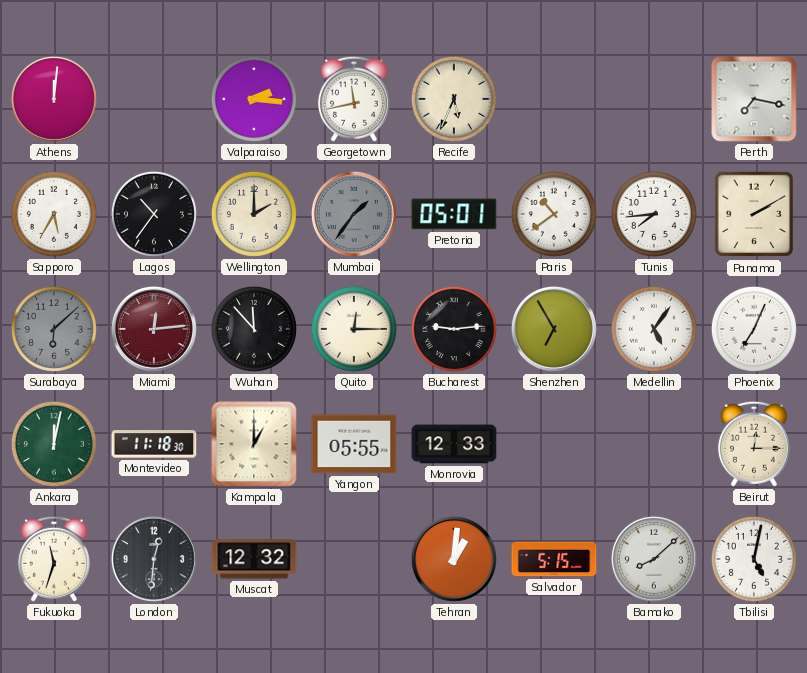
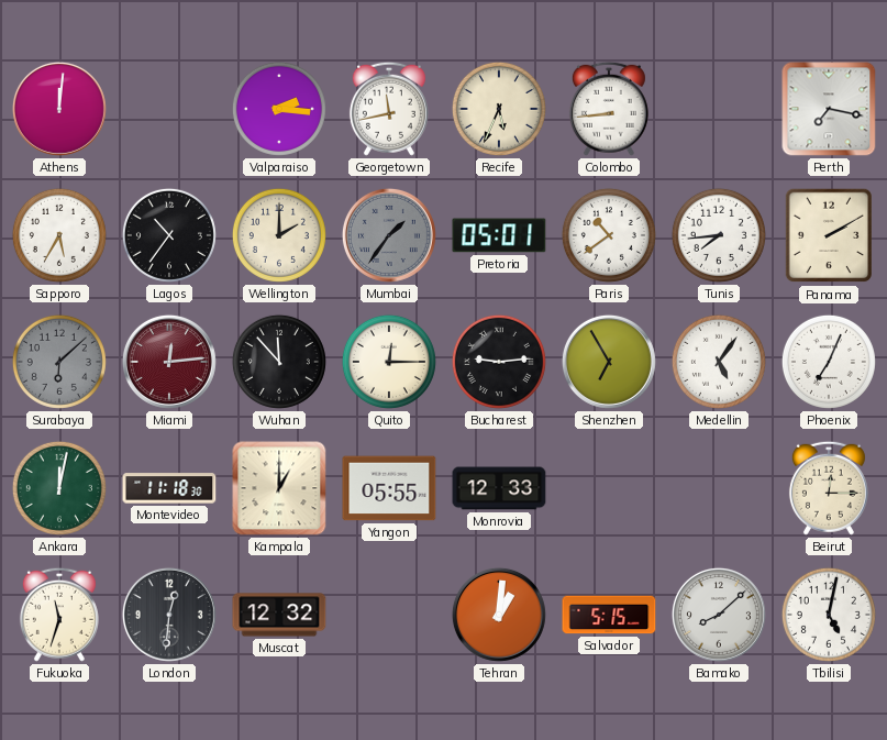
Colombo: none -> 8:44 (609, 109)
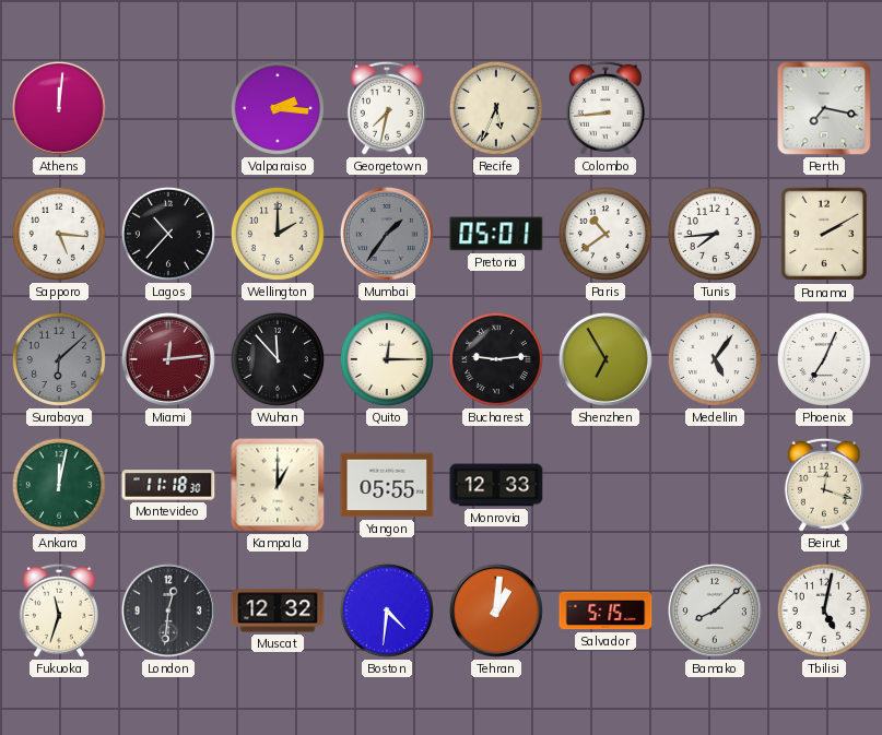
Georgetown: 11:43 -> 7:32 (387, 108)
Sapporo: 5:35 -> 5:16 (59, 234)
Lagos: 10:36 -> 10:37 (168, 234)
Beirut: 12:15 -> 12:18 (824, 485)
Boston: none -> 4:31 (387, 610)
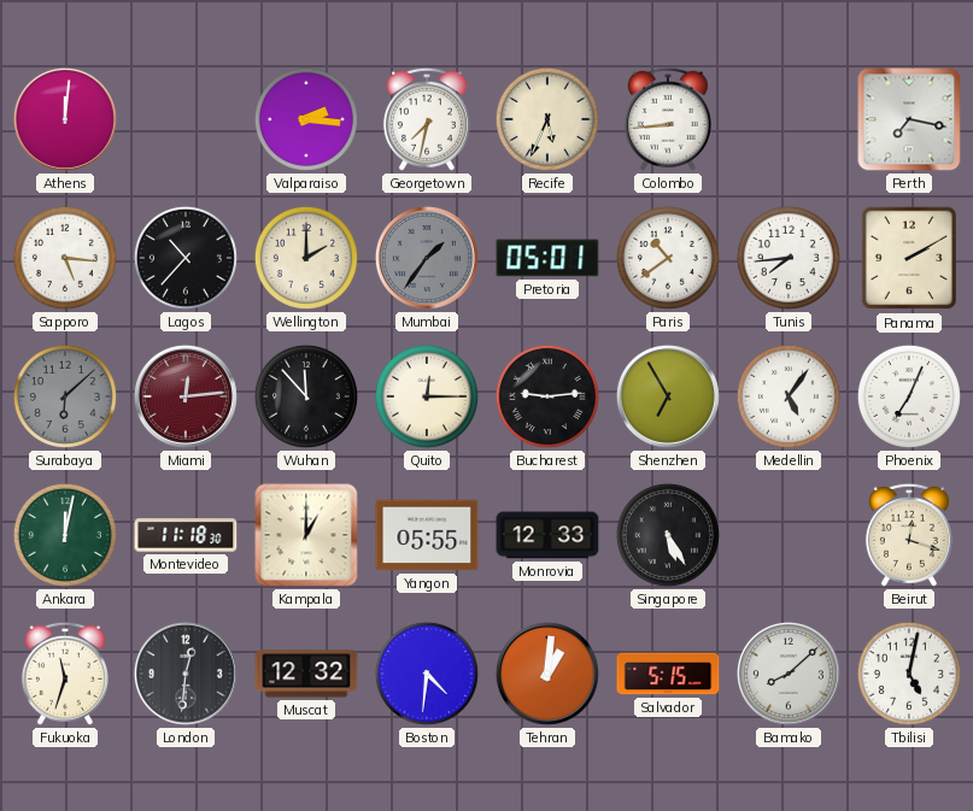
Singapore: none -> 5:25 (668, 535)
